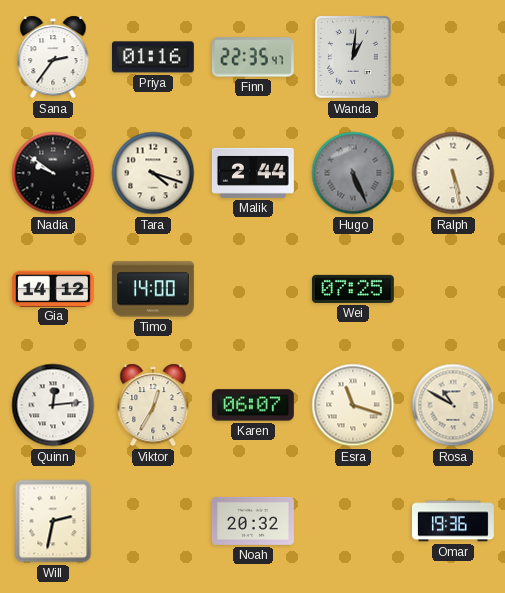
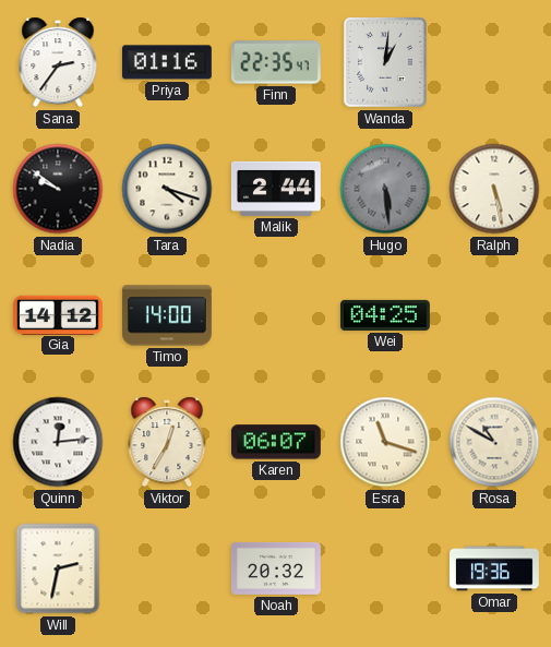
Hugo: 5:26 -> 5:29 (385, 189)
Wei: 07:25 -> 04:25 (385, 315)
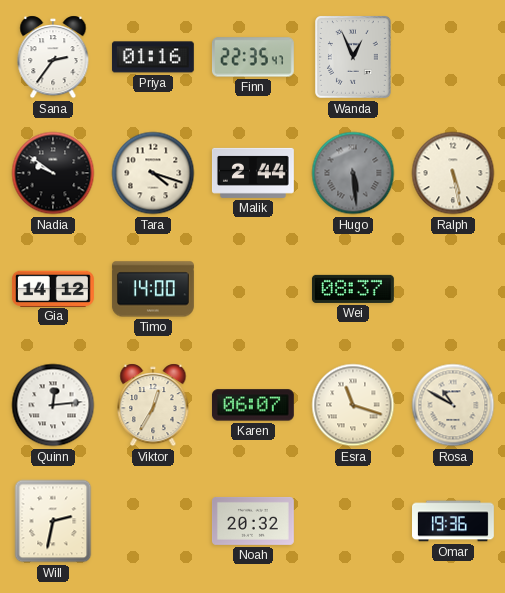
Wanda: 1:01 -> 12:56 (354, 58)
Wei: 04:25 -> 08:37 (353, 289)
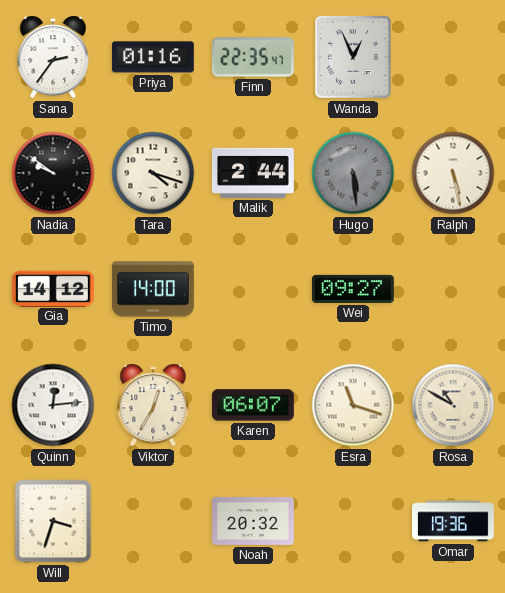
Wei: 08:37 -> 09:27 (353, 289)
Will: 2:32 -> 3:33 (53, 521)
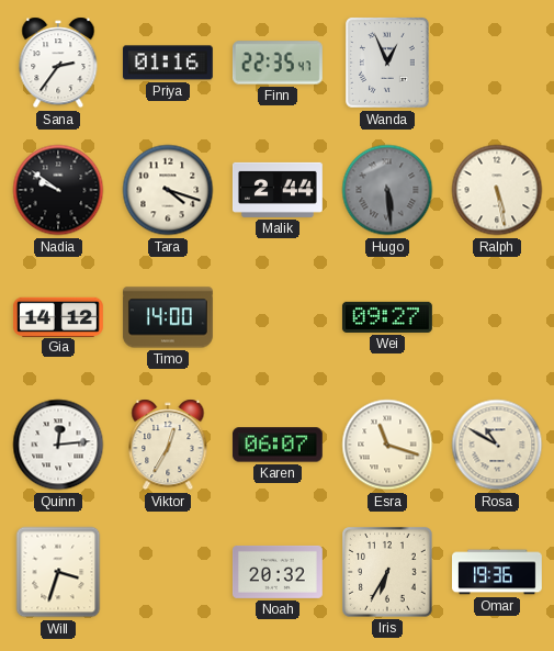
Iris: none -> 6:35 (388, 573)
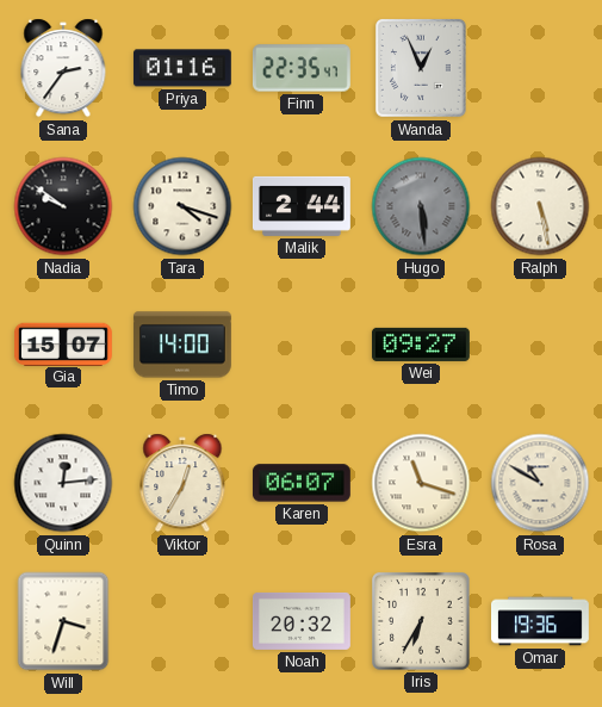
Gia: 14:12 -> 15:07 (63, 343)
